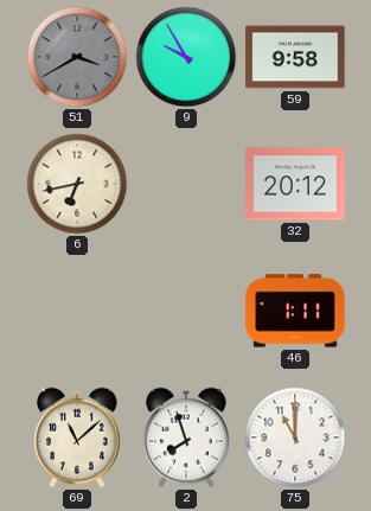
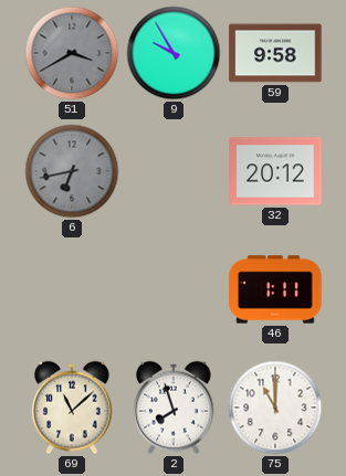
6 dial: cream -> grey (72, 171)
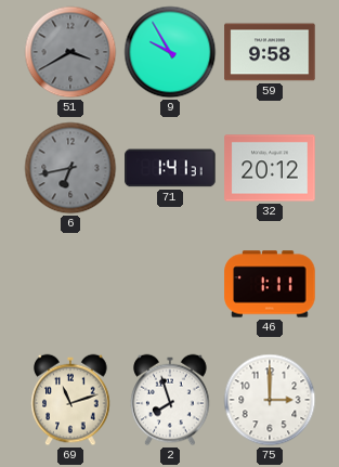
71: none -> 1:41 (170, 168)
69: 11:08 -> 11:12 (70, 400)
75: 11:00 -> 3:00 (270, 400)
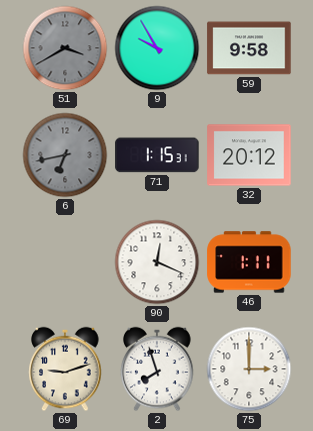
71: 1:41 -> 1:15 (157, 155)
90: none -> 12:19 (157, 262)
69: 11:12 -> 9:12 (65, 369)
